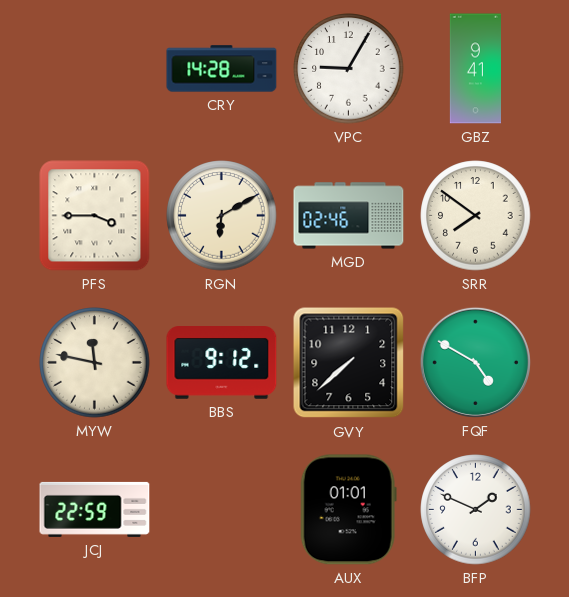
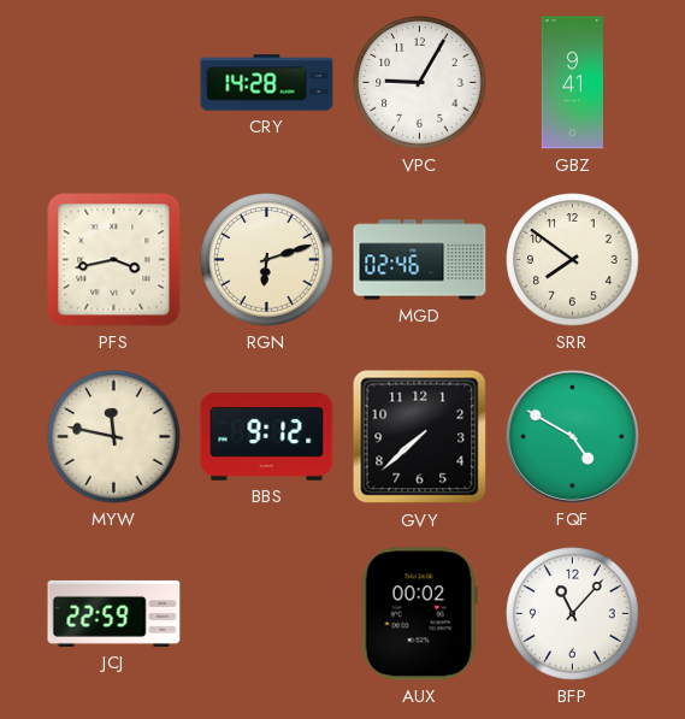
PFS: 3:45 -> 3:43 (114, 260)
RGN: 6:10 -> 6:12 (267, 260)
AUX: 01:01 -> 00:02 (419, 614)
BFP: 1:49 -> 11:07 (573, 614)
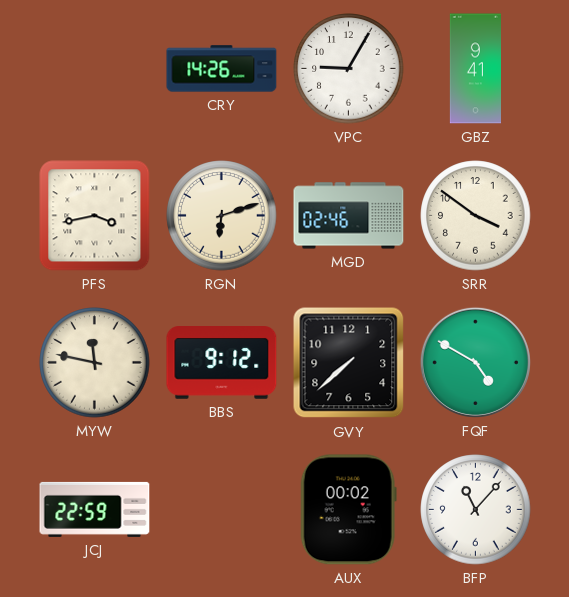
CRY: 14:28 -> 14:26 (222, 69)
SRR: 7:51 -> 3:51 (476, 216)
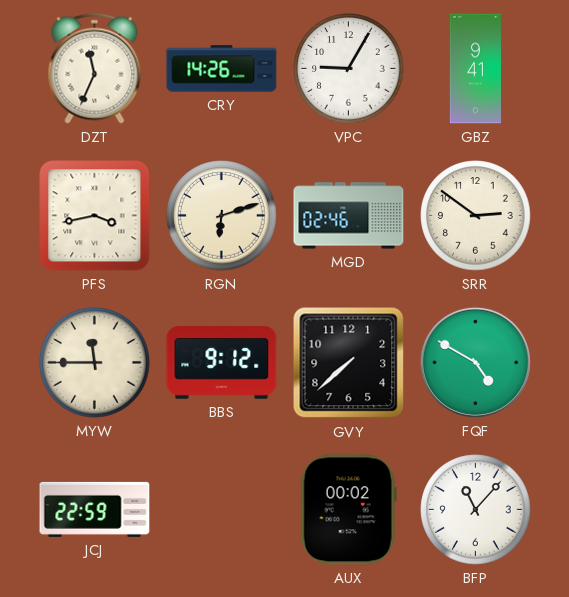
DZT: none -> 11:34 (95, 68)
SRR: 3:51 -> 2:51 (476, 216)
MYW: 11:47 -> 11:45 (95, 363)
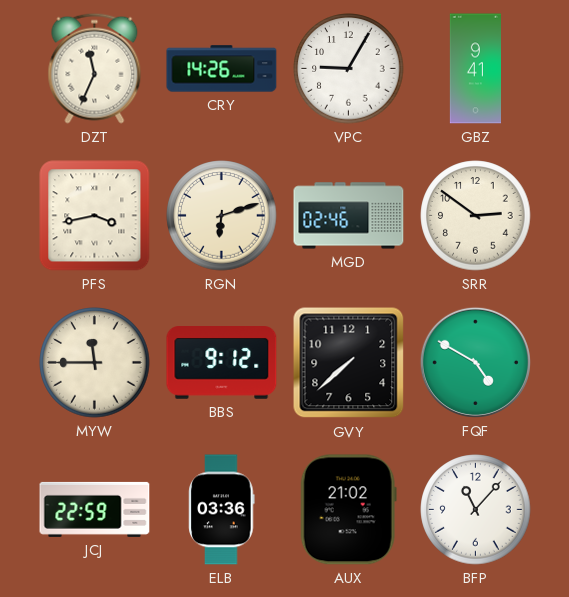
ELB: none -> 03:36 (222, 510)
AUX: 00:02 -> 21:02 (348, 510)
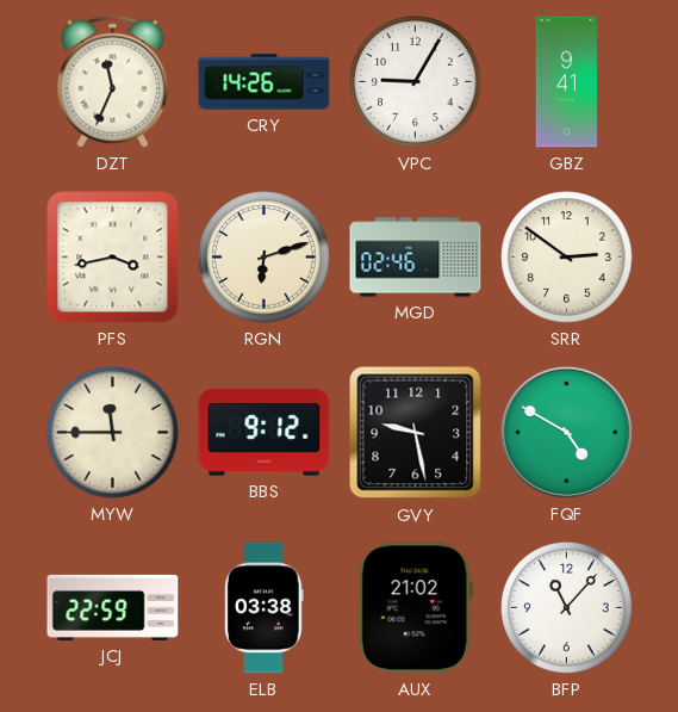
GVY: 7:38 -> 9:28 (416, 433)
ELB: 03:36 -> 03:38 (265, 608)
